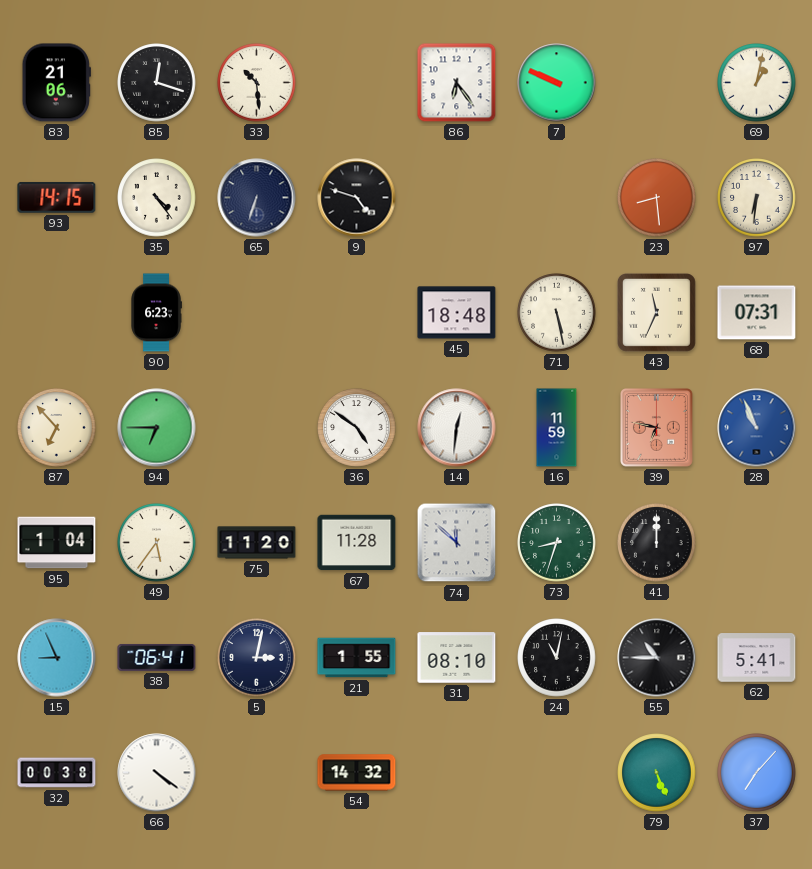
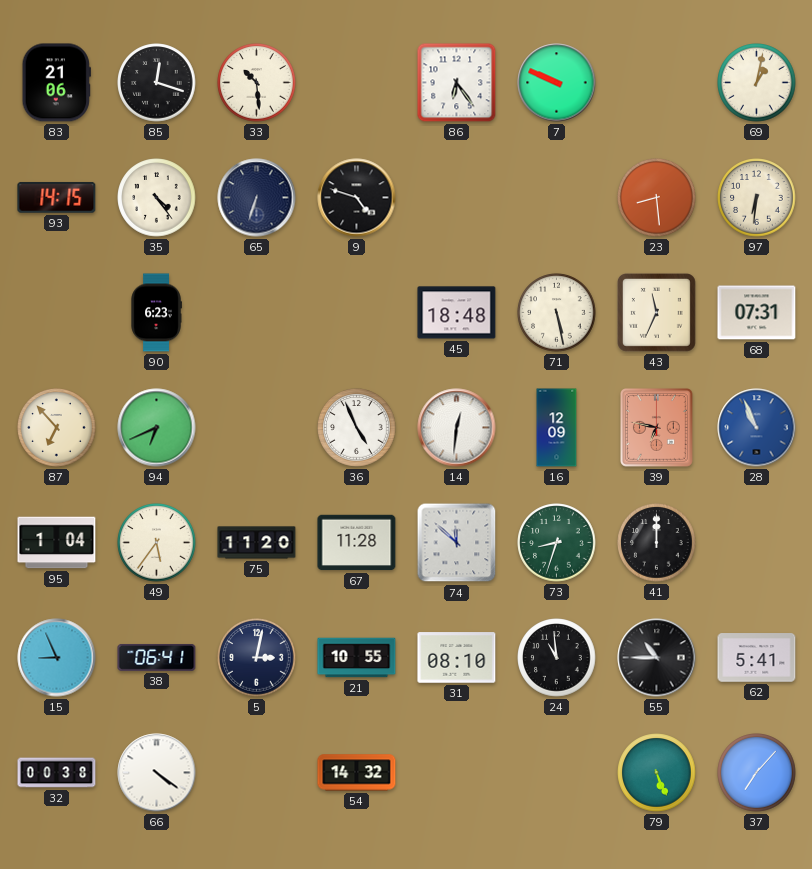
94: 6:45 -> 6:41 (157, 428)
36: 4:51 -> 4:56 (357, 428)
16: 11:59 -> 12:09 (557, 428)
21: 1:55 -> 10:55 (357, 658)
24: 11:02 -> 10:59 (557, 658)
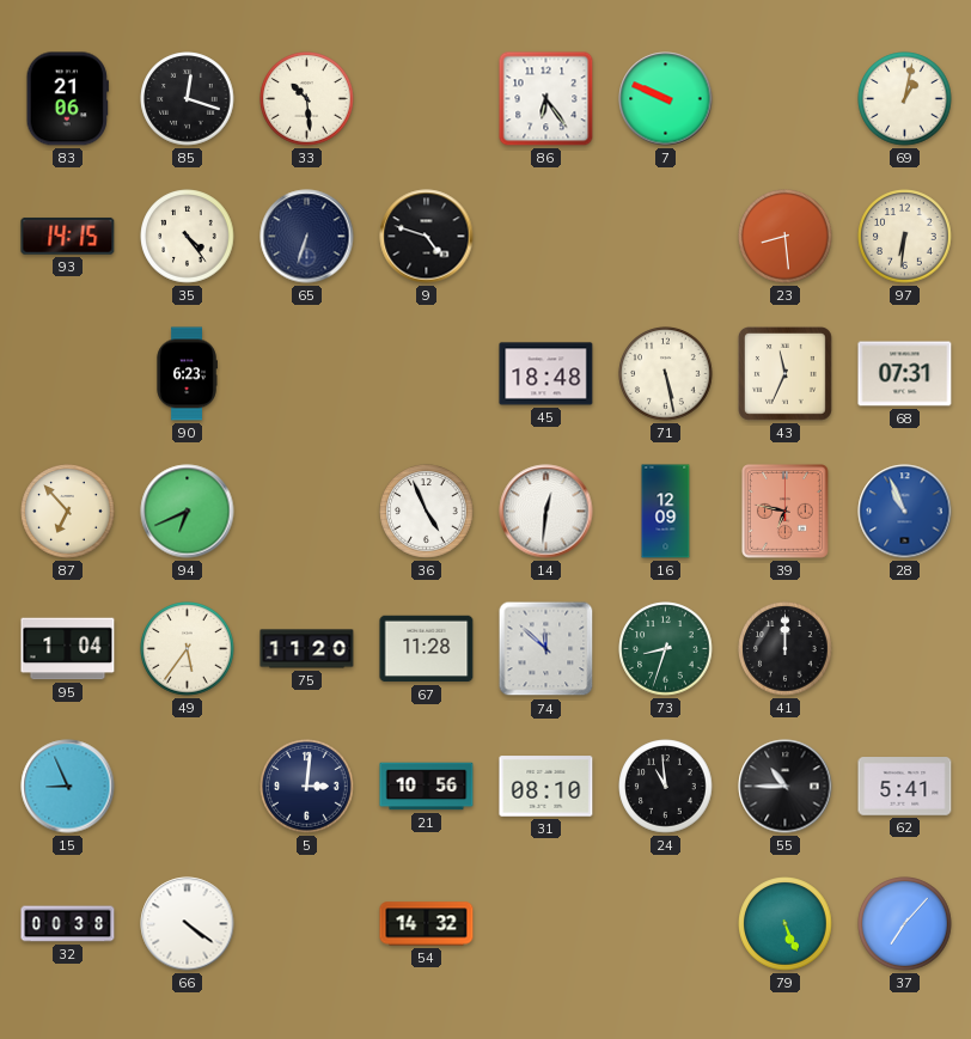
38: 06:41 -> none (157, 657)
5: 3:02 -> 3:01 (307, 787)
21: 10:55 -> 10:56 (427, 787)
